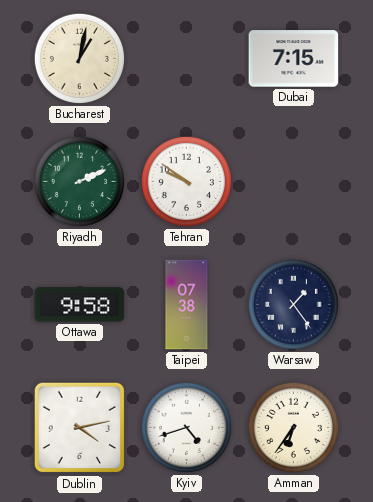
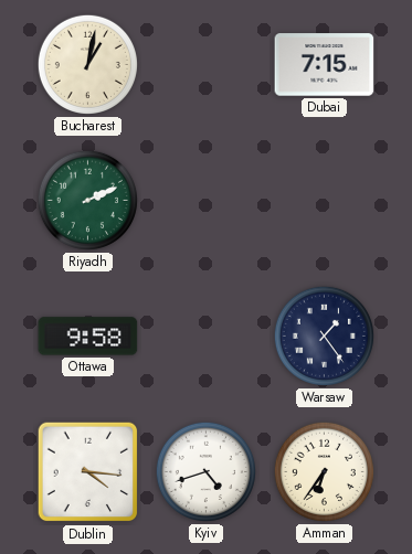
Tehran: 9:51 -> none (186, 181)
Taipei: 07:38 -> none (187, 305)
Dublin: 4:13 -> 4:16 (88, 472)
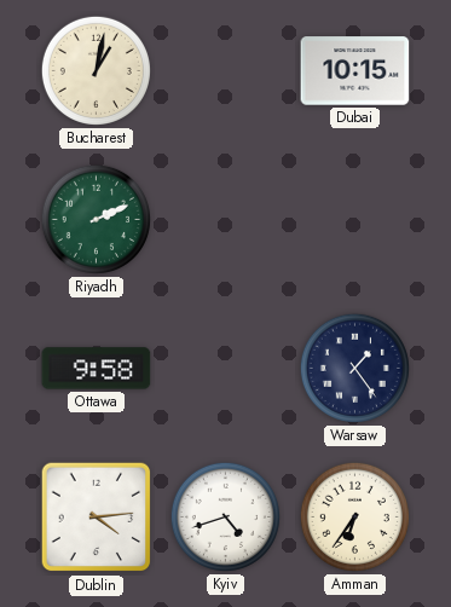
Dubai: 7:15 -> 10:15 (355, 71)
Dublin: 4:16 -> 4:14 (97, 518)
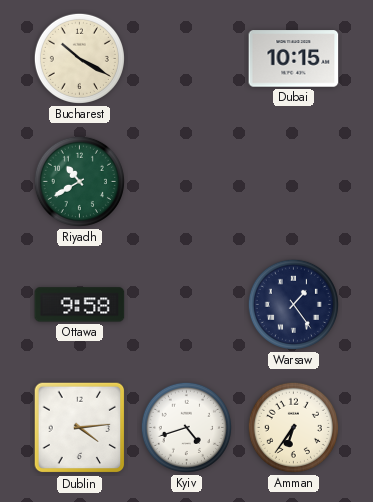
Bucharest: 1:02 -> 10:20 (79, 58)
Riyadh: 2:11 -> 10:40 (79, 181)
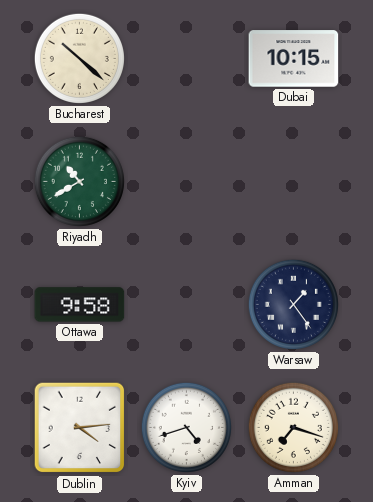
Bucharest: 10:20 -> 10:22 (79, 58)
Amman: 6:36 -> 7:18 (293, 427)
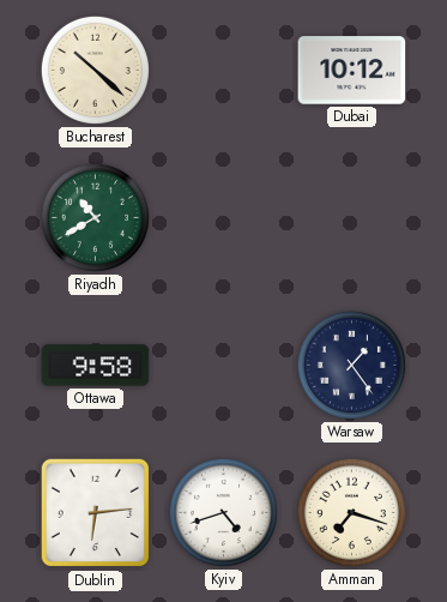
Dubai: 10:15 -> 10:12 (352, 71)
Dublin: 4:14 -> 6:14 (96, 513)
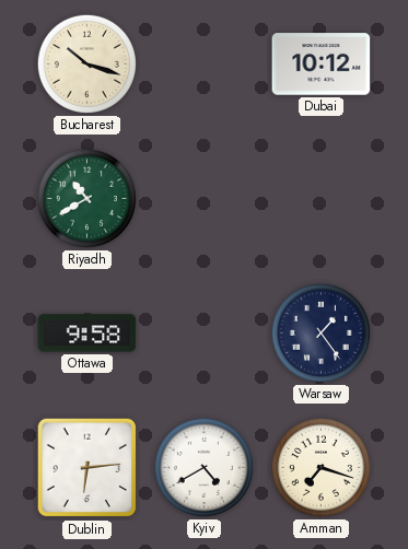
Bucharest: 10:22 -> 10:18 (86, 63)
Kyiv: 4:42 -> 4:40 (203, 467)
